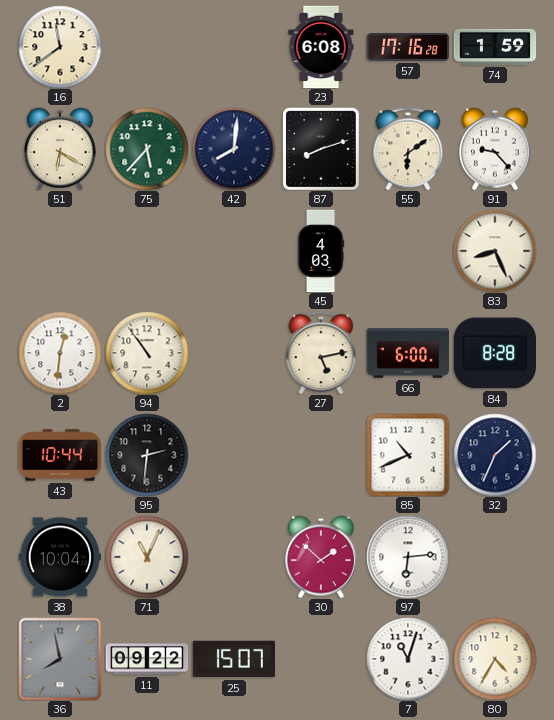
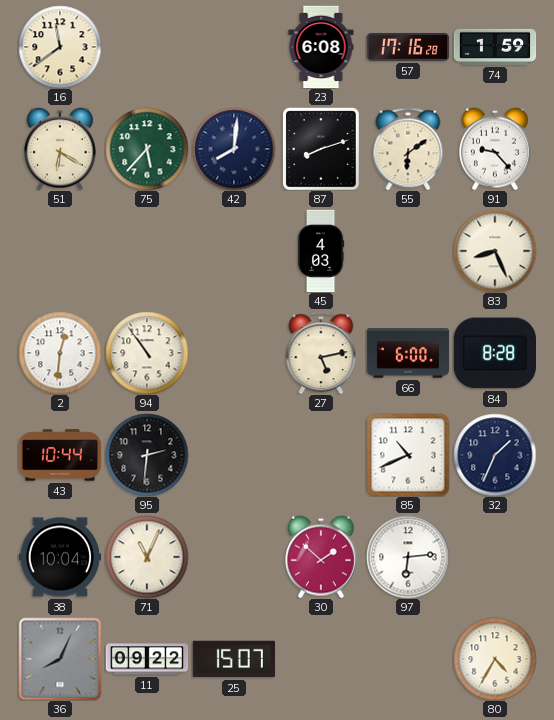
36: 7:58 -> 8:04 (60, 659)
7: 11:03 -> none (408, 659)
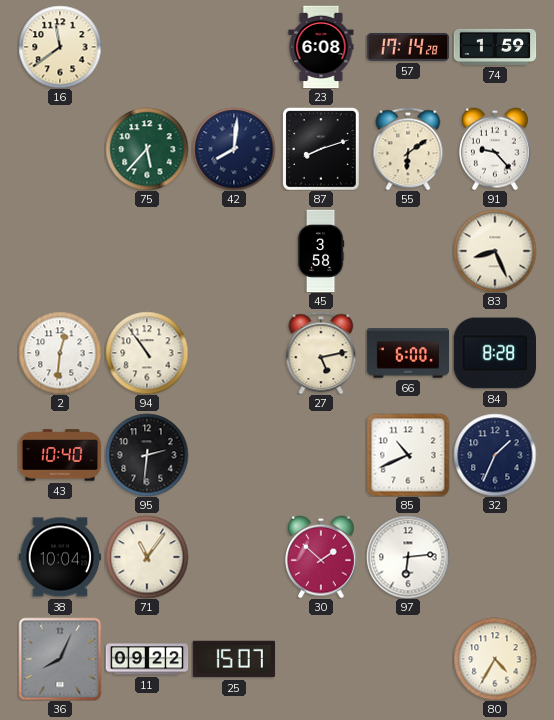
57: 17:16 -> 17:14 (408, 47)
51: 6:20 -> none (61, 149)
45: 4:03 -> 3:58 (321, 251)
43: 10:44 -> 10:40 (60, 455)
71: 11:04 -> 11:06 (147, 557)
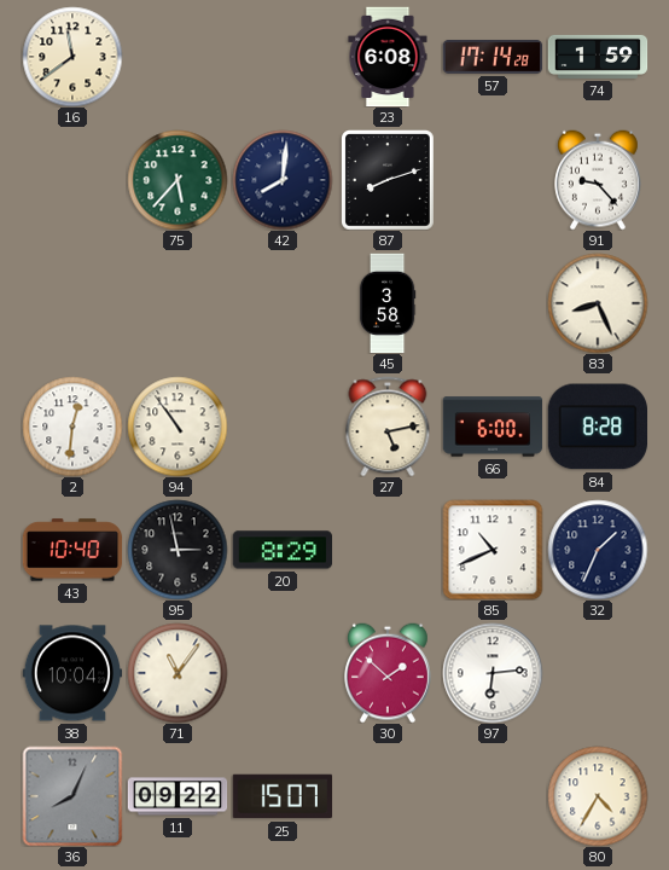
55: 6:09 -> none (408, 149)
95: 2:31 -> 2:58 (178, 550)
20: none -> 8:29 (281, 550)
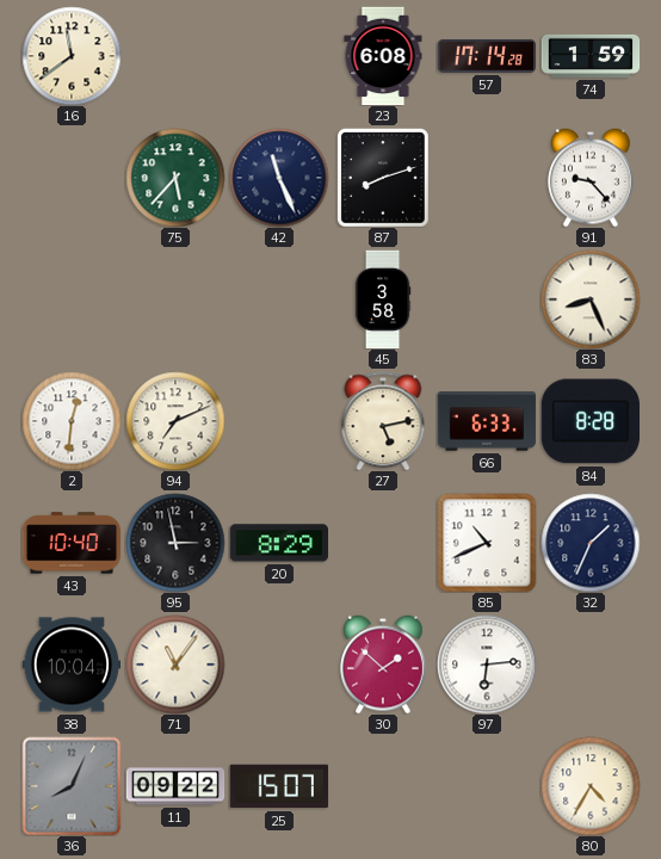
42: 8:01 -> 11:26 (279, 178)
94: 10:54 -> 7:11 (175, 421)
66: 6:00 -> 6:33 (487, 421)
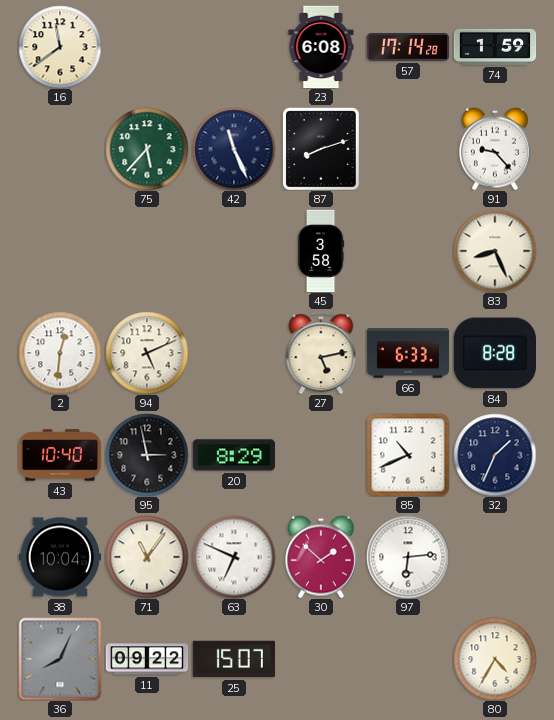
94: 7:11 -> 5:11 (147, 353)
63: none -> 6:49 (234, 557)
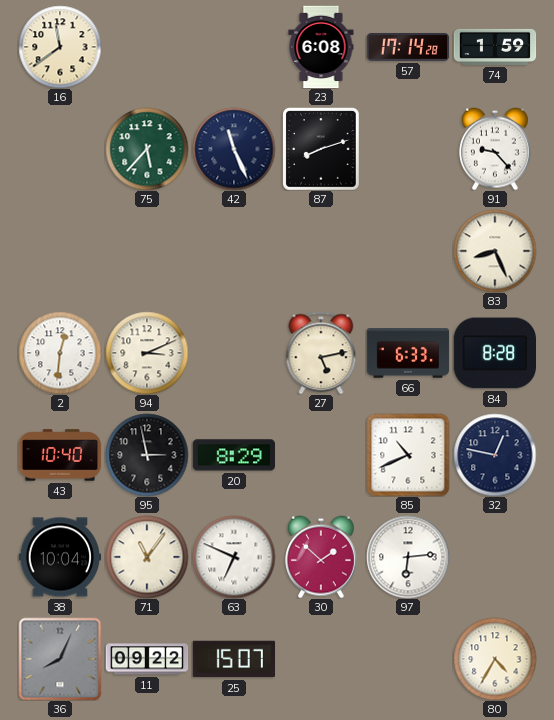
45: 3:58 -> none (321, 251)
94: 5:11 -> 3:11 (147, 353)
32: 1:34 -> 12:47 (495, 455)
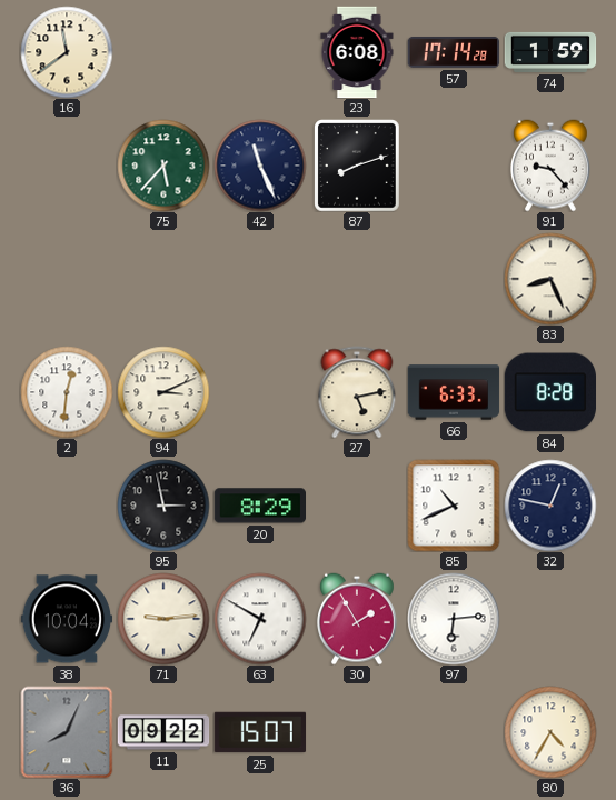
43: 10:40 -> none (60, 455)
71: 11:06 -> 9:14 (163, 619)
63: 6:49 -> 6:50 (260, 619)
30: 1:52 -> 1:55 (358, 619)
